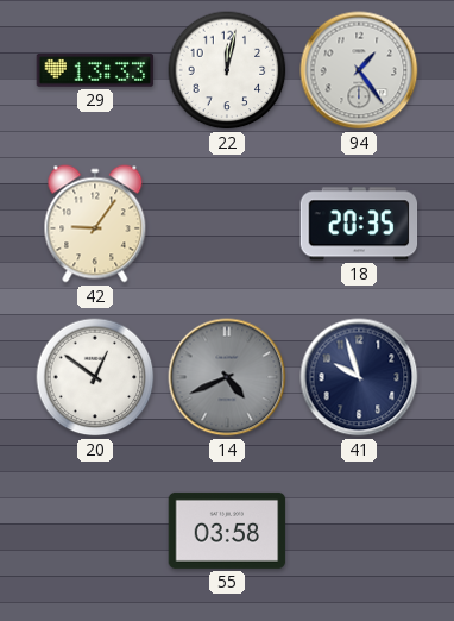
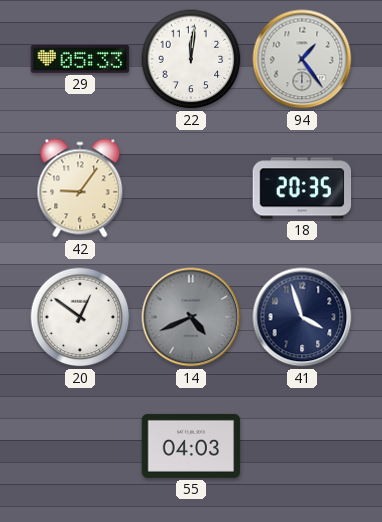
29: 13:33 -> 05:33 (80, 60)
22: 12:02 -> 12:01 (191, 59)
41: 9:57 -> 3:57 (302, 317)
55: 03:58 -> 04:03 (191, 446)
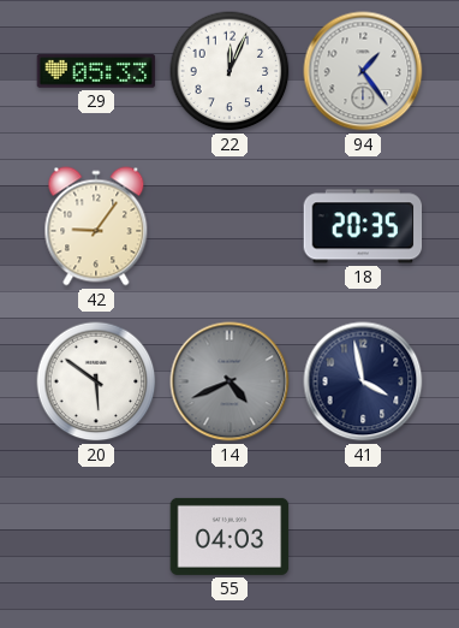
22: 12:01 -> 12:04 (229, 71)
20: 12:51 -> 5:51 (96, 381)
41: 3:57 -> 3:58 (363, 381)
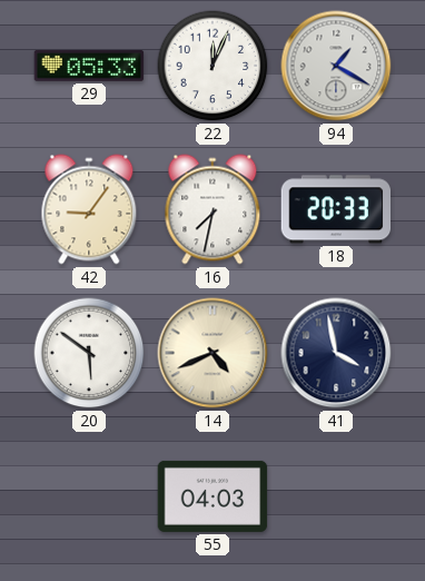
94: 1:24 -> 1:20 (336, 66)
16: none -> 7:32 (212, 209)
18: 20:35 -> 20:33 (336, 209)
14 dial: grey -> cream (212, 353)
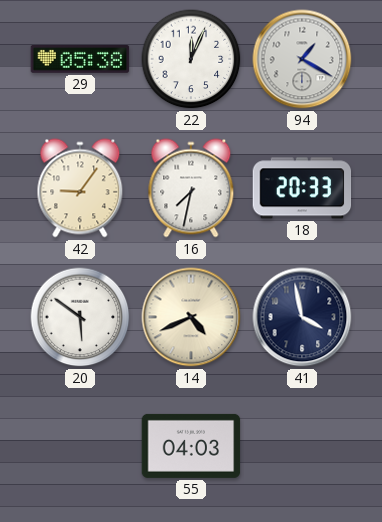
29: 05:33 -> 05:38 (80, 60)
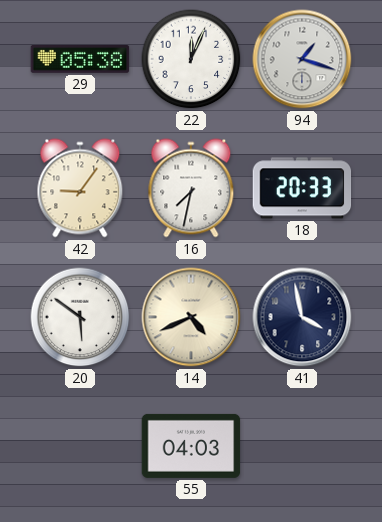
94: 1:20 -> 1:18 (302, 59)
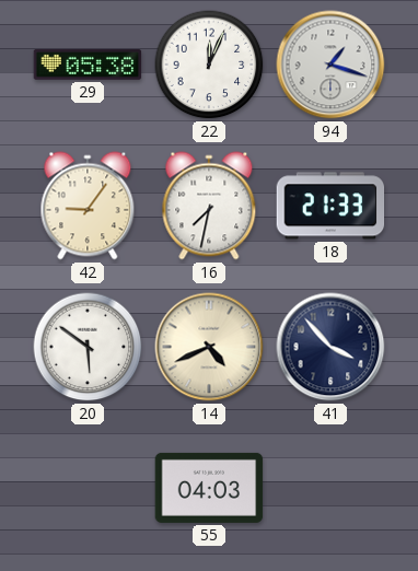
18: 20:33 -> 21:33 (330, 206)
41: 3:58 -> 3:53 (330, 347)
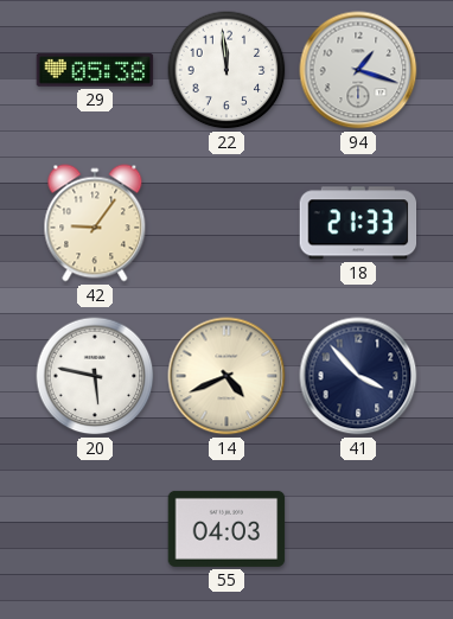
22: 12:04 -> 11:59 (226, 70)
16: 7:32 -> none (209, 206)
20: 5:51 -> 5:47 (95, 376)
